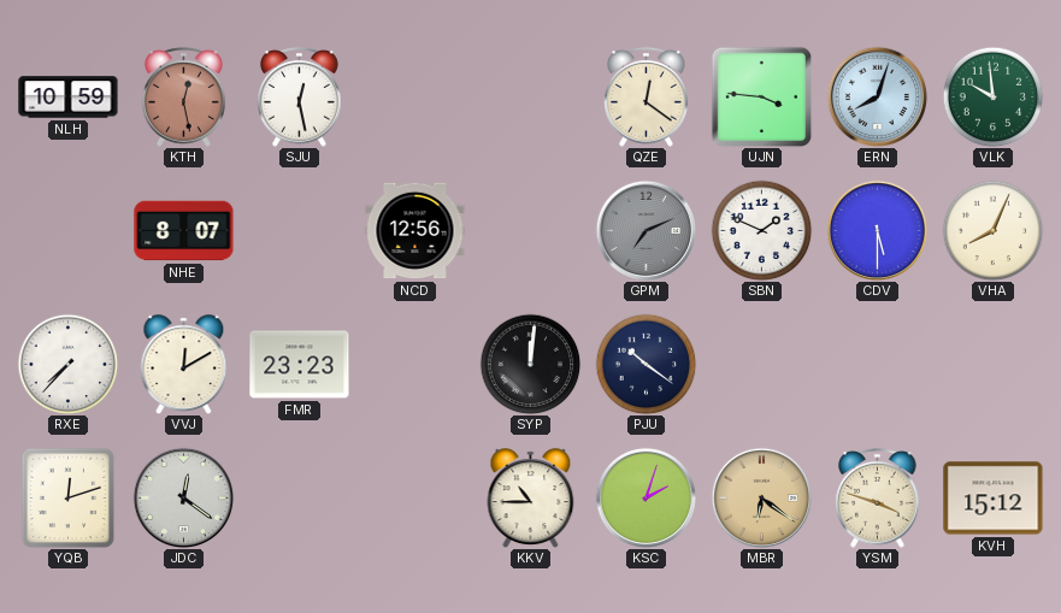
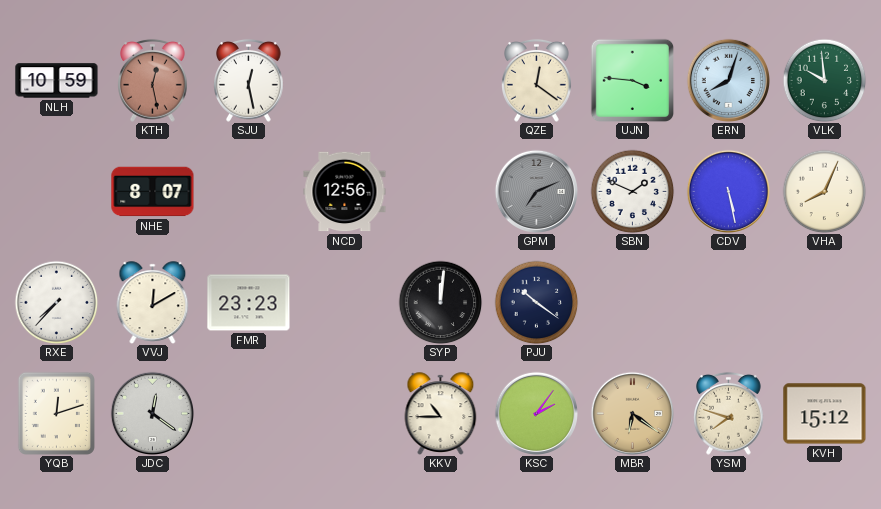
CDV: 5:30 -> 5:28 (728, 191)
KSC: 2:03 -> 2:06 (536, 413)
YSM: 3:48 -> 7:48 (729, 413)
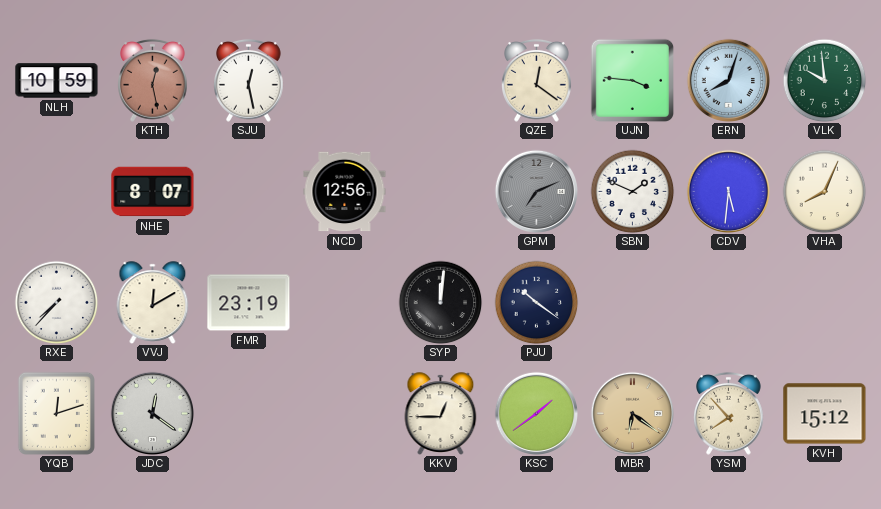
CDV: 5:28 -> 5:31 (728, 191)
FMR: 23:23 -> 23:19 (249, 303)
KKV: 10:45 -> 12:45 (441, 413)
KSC: 2:06 -> 1:39 (536, 413)
YSM: 7:48 -> 7:53 (729, 413)
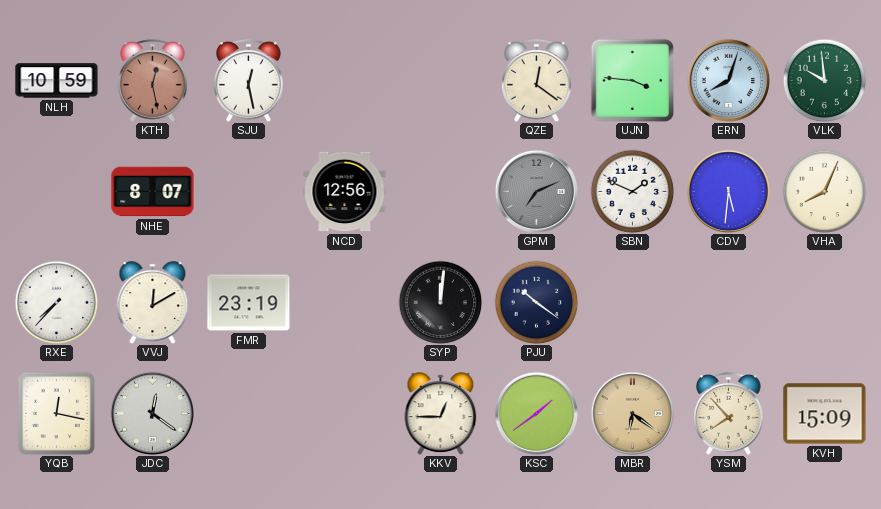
YQB: 12:12 -> 12:17 (56, 413)
KVH: 15:12 -> 15:09 (825, 414)
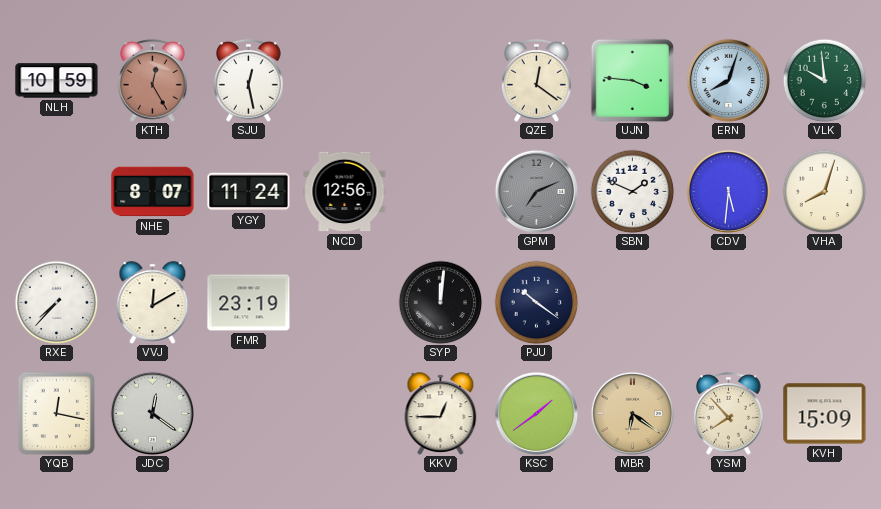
KTH: 12:28 -> 12:25 (153, 80)
YGY: none -> 11:24 (249, 192)
VHA: 8:04 -> 8:03 (824, 191)
